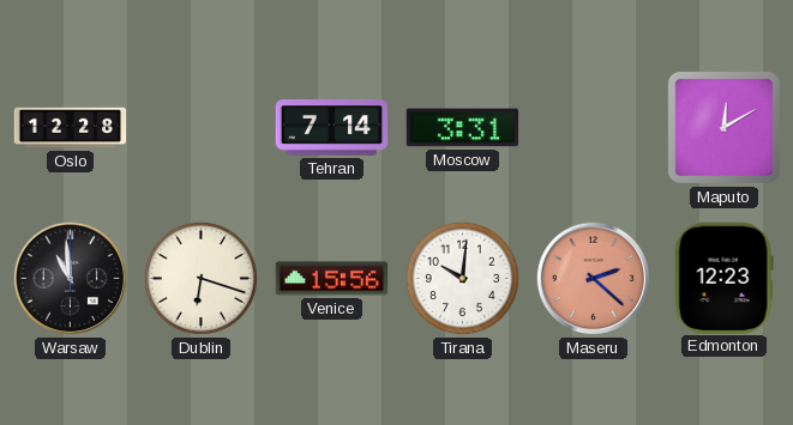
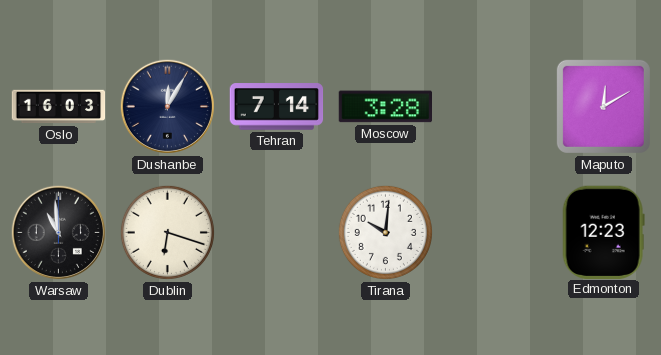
Oslo: 12:28 -> 16:03 (59, 107)
Dushanbe: none -> 12:05 (167, 106)
Moscow: 3:31 -> 3:28 (385, 107)
Venice: 15:56 -> none (332, 279)
Maseru: 2:22 -> none (593, 278)
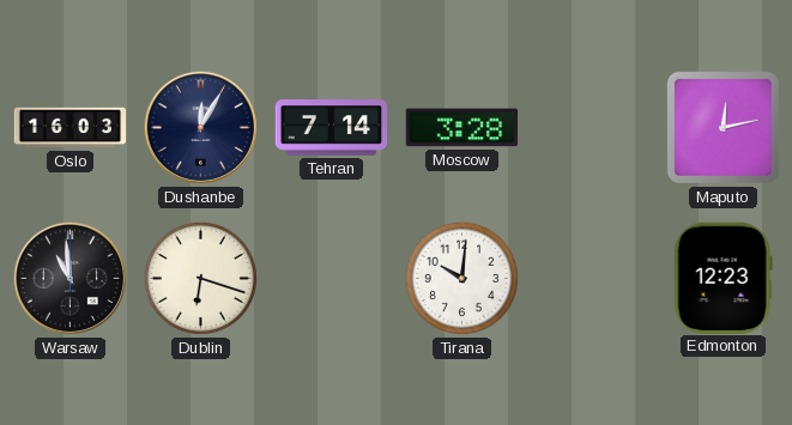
Maputo: 12:10 -> 12:13 (723, 127)
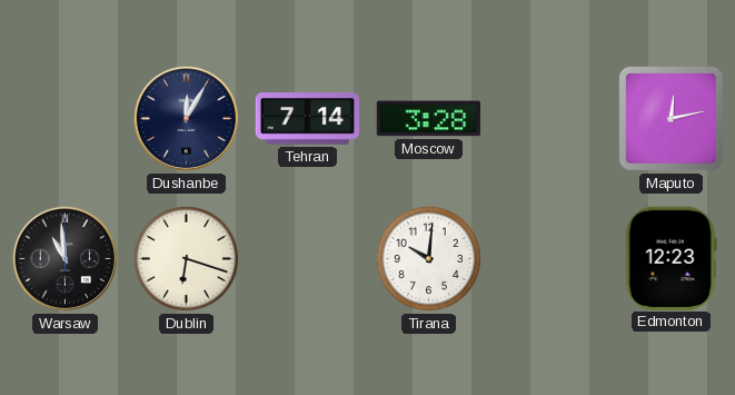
Oslo: 16:03 -> none (71, 128)
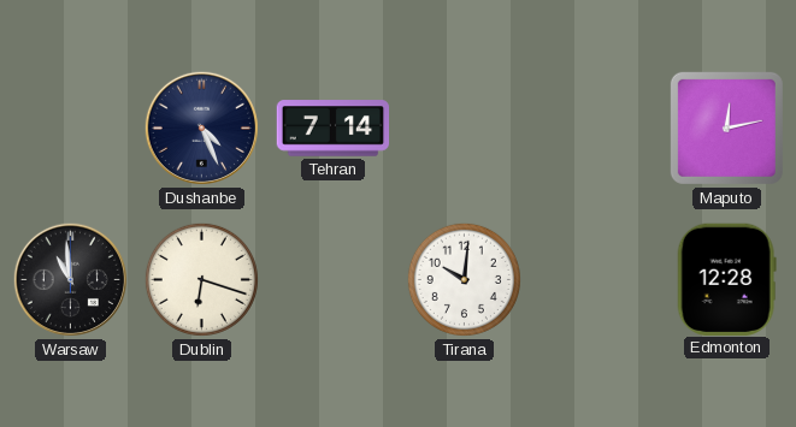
Dushanbe: 12:05 -> 4:26 (201, 127)
Moscow: 3:28 -> none (428, 119)
Edmonton: 12:23 -> 12:28 (726, 279)
